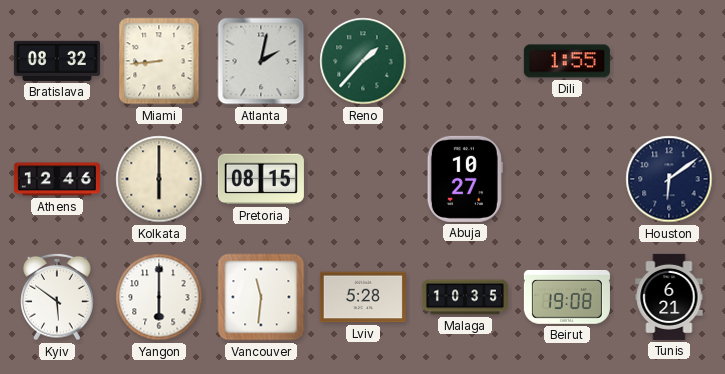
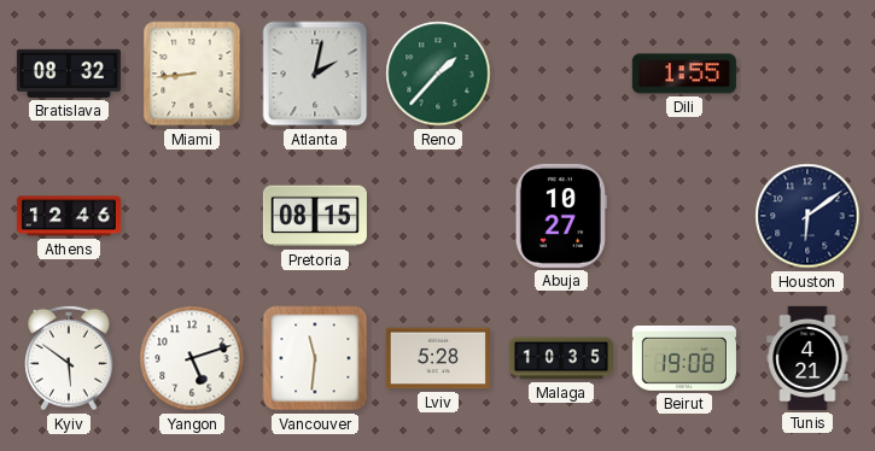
Kolkata: 6:00 -> none (159, 179)
Yangon: 6:00 -> 5:12 (192, 358)
Tunis: 6:21 -> 4:21 (807, 358)
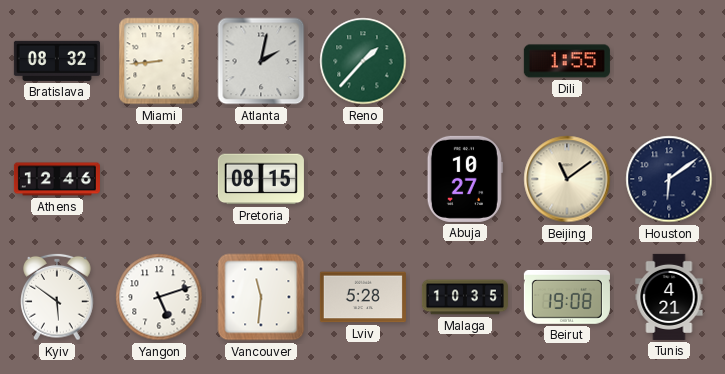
Beijing: none -> 11:09 (567, 179)
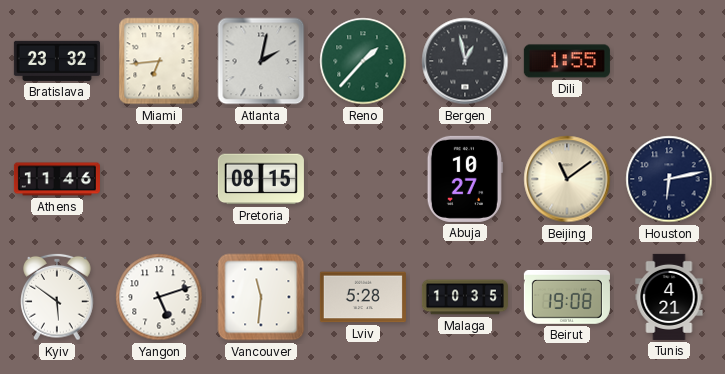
Bratislava: 08:32 -> 23:32 (57, 61)
Miami: 8:44 -> 6:44 (159, 61)
Bergen: none -> 12:58 (465, 61)
Athens: 12:46 -> 11:46 (57, 179)
Houston: 6:09 -> 6:13 (669, 179)
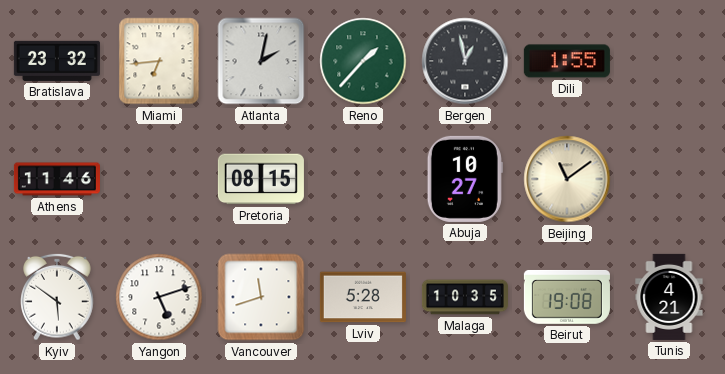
Houston: 6:13 -> none (669, 179)
Vancouver: 11:31 -> 11:42 (261, 297)
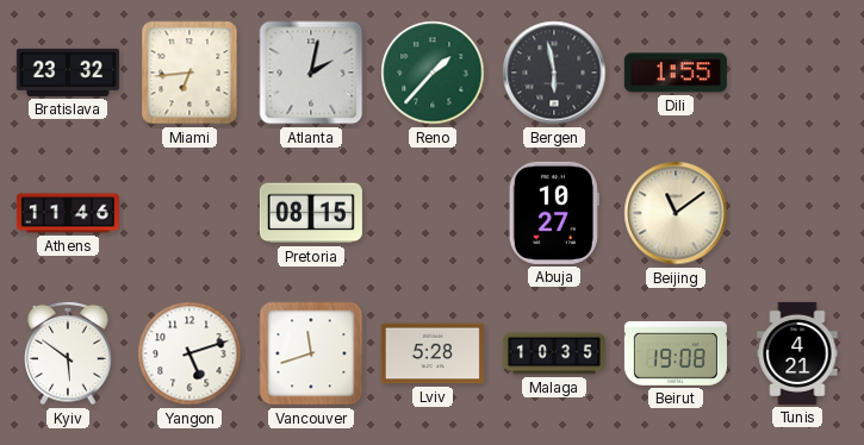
Bergen: 12:58 -> 5:58 (554, 73)
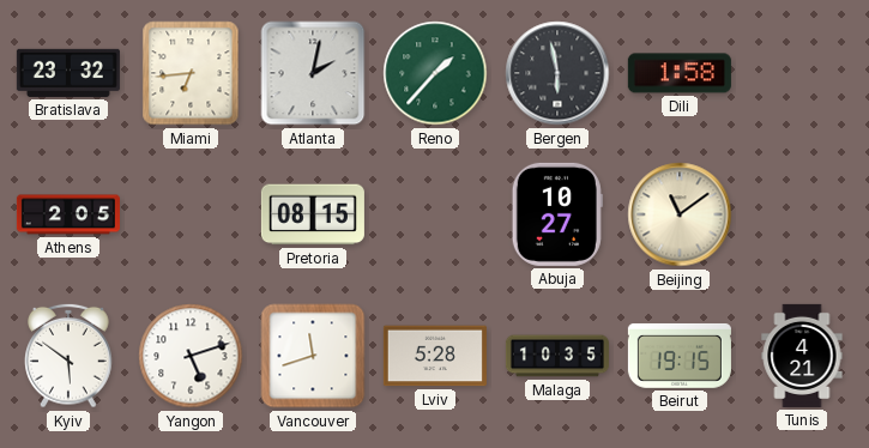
Dili: 1:55 -> 1:58 (680, 73)
Athens: 11:46 -> 2:05 (68, 214)
Beirut: 19:08 -> 19:15 (680, 356)
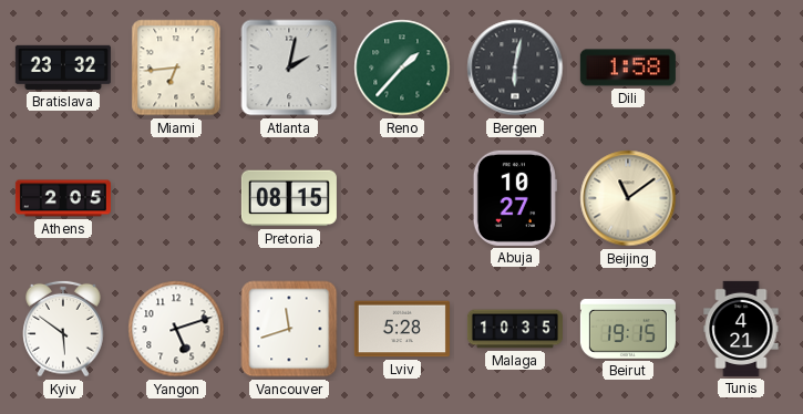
Bergen: 5:58 -> 6:02 (515, 68)
